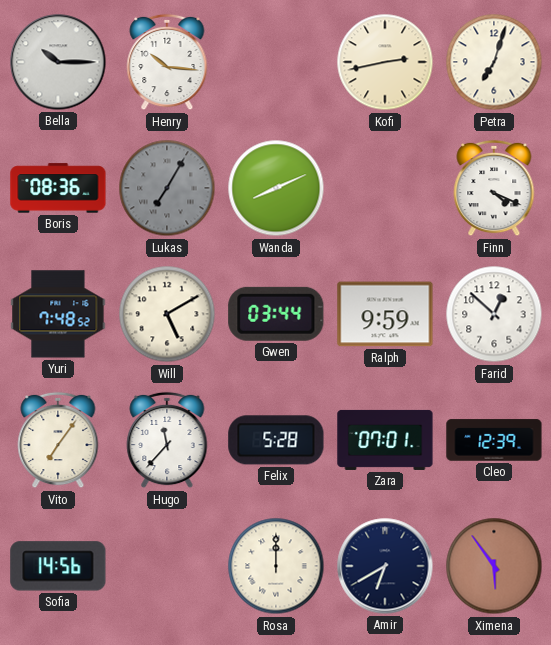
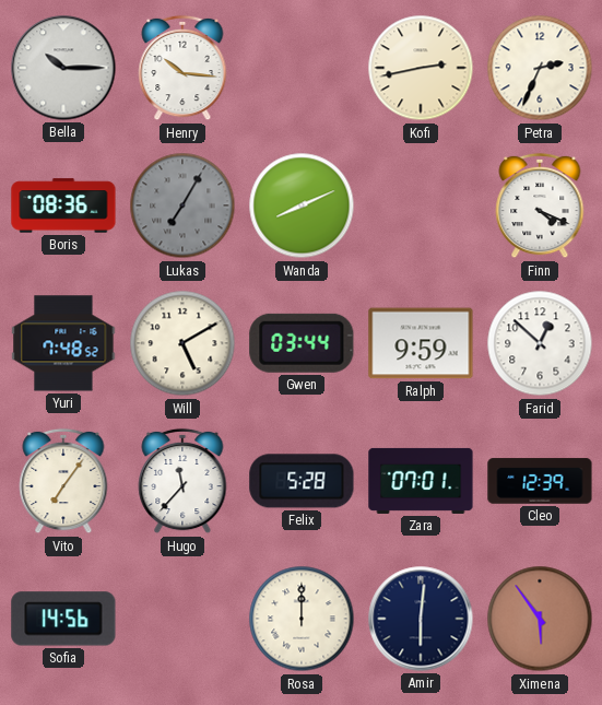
Petra: 7:03 -> 2:34 (540, 68)
Amir: 6:40 -> 6:01 (421, 619)
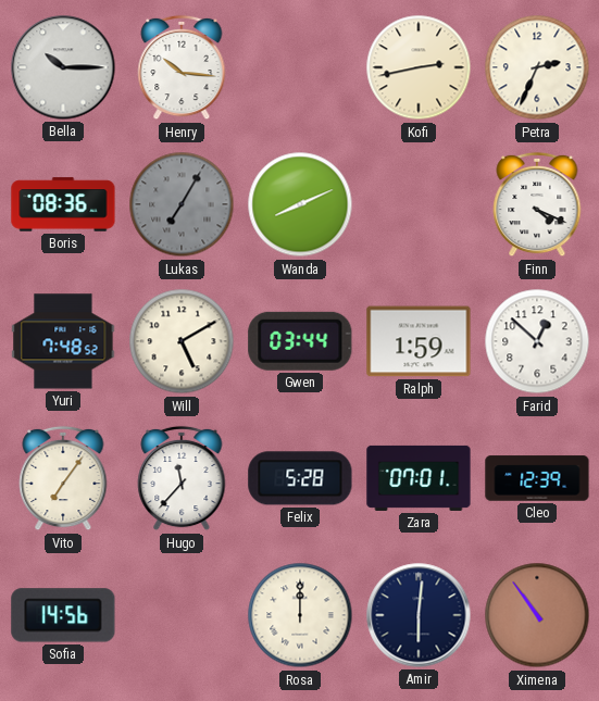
Ralph: 9:59 -> 1:59 (419, 341)
Ximena: 5:54 -> 10:54 (537, 615)
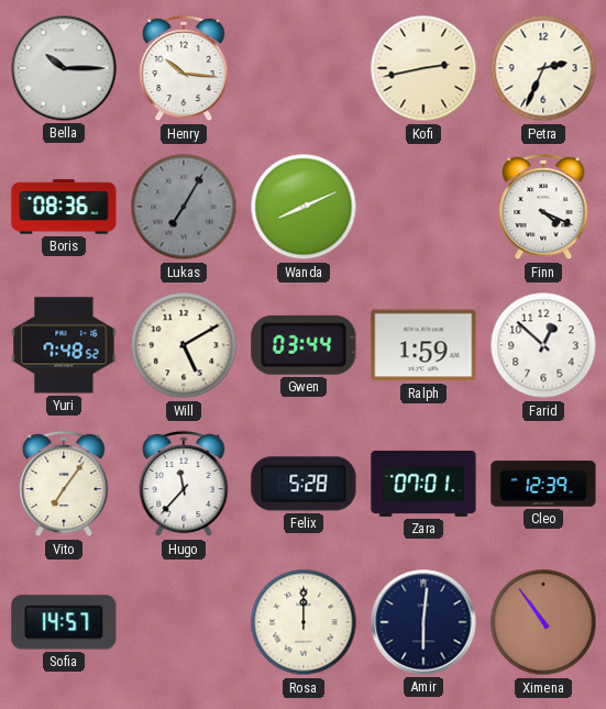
Sofia: 14:56 -> 14:57 (64, 622)
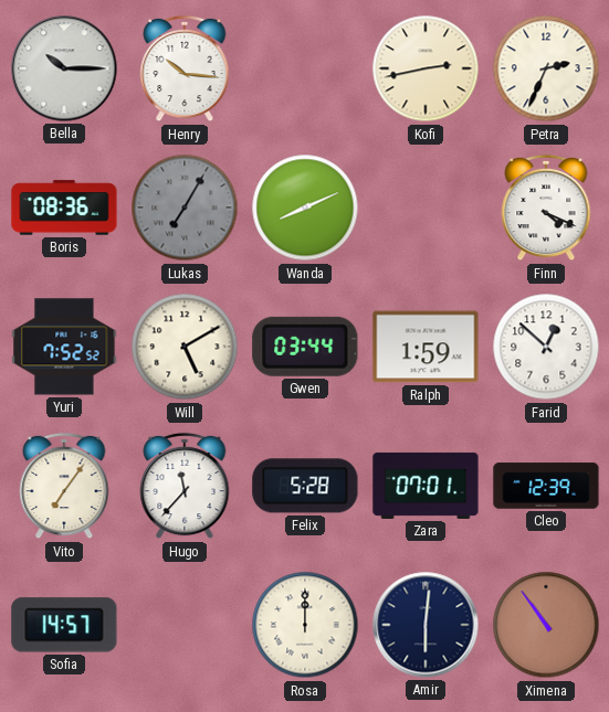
Yuri: 7:48 -> 7:52 (64, 347)
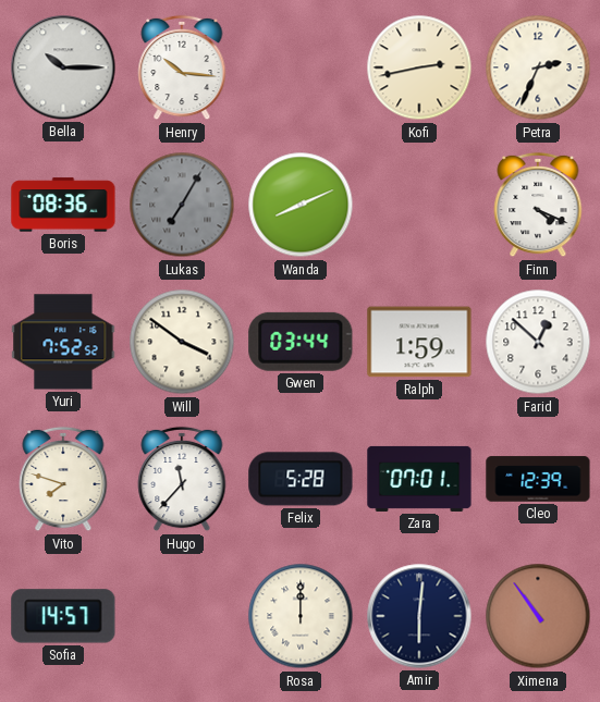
Will: 5:10 -> 3:51 (182, 342)
Vito: 7:06 -> 7:48 (63, 479)
